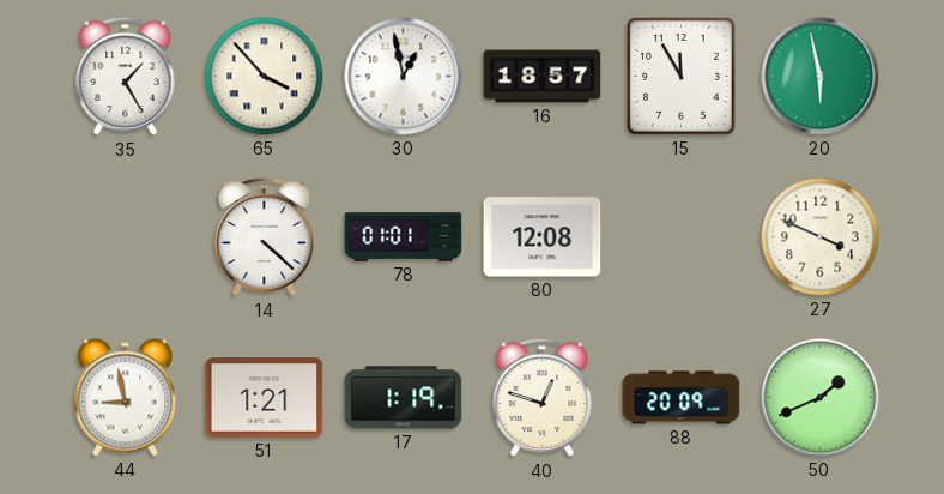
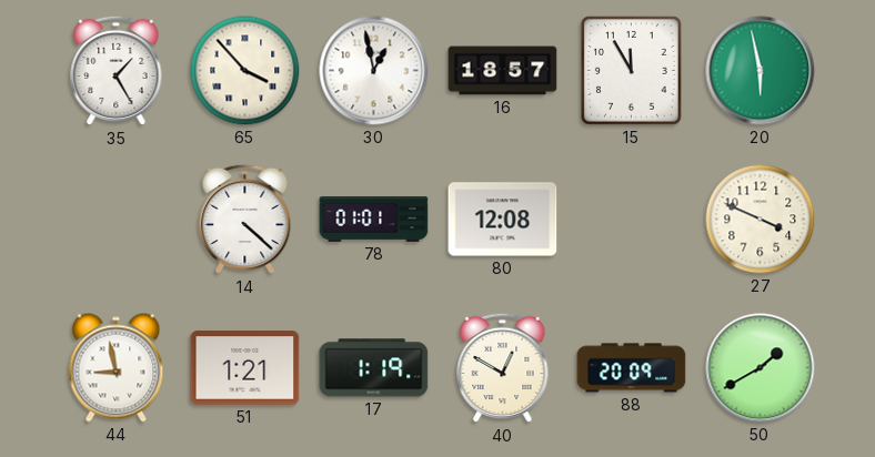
40: 12:48 -> 12:50 (503, 368)
50: 1:41 -> 1:40 (761, 368)
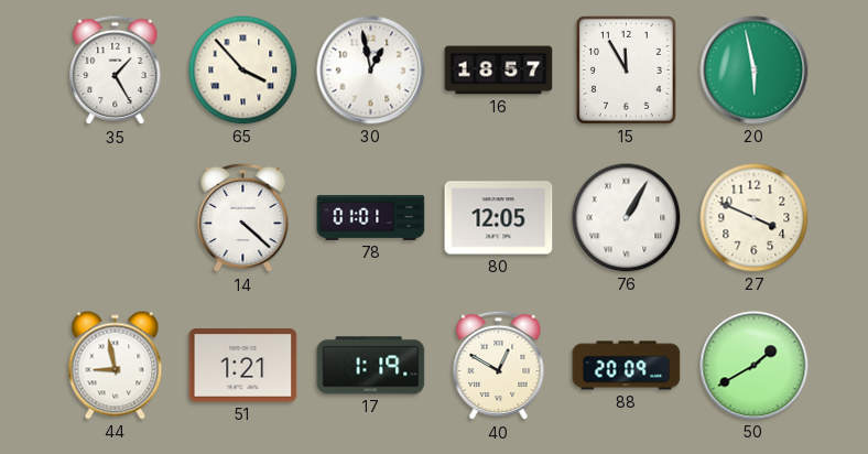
80: 12:08 -> 12:05 (499, 218)
76: none -> 1:05 (627, 218)
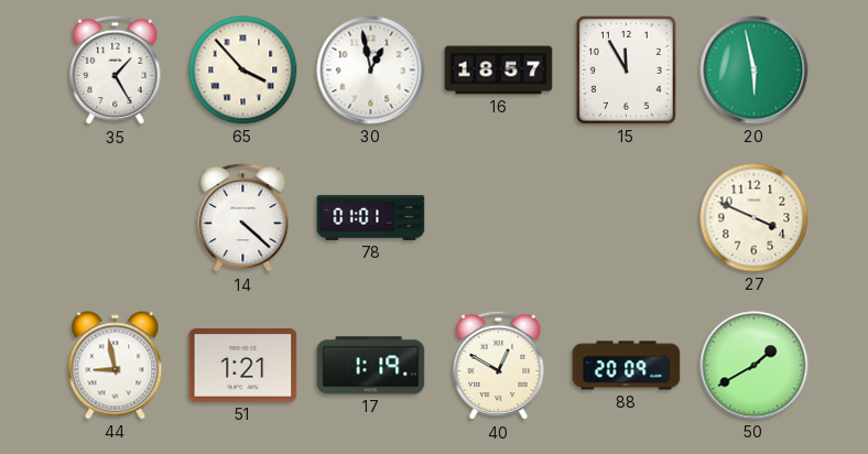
80: 12:05 -> none (499, 218)
76: 1:05 -> none (627, 218)
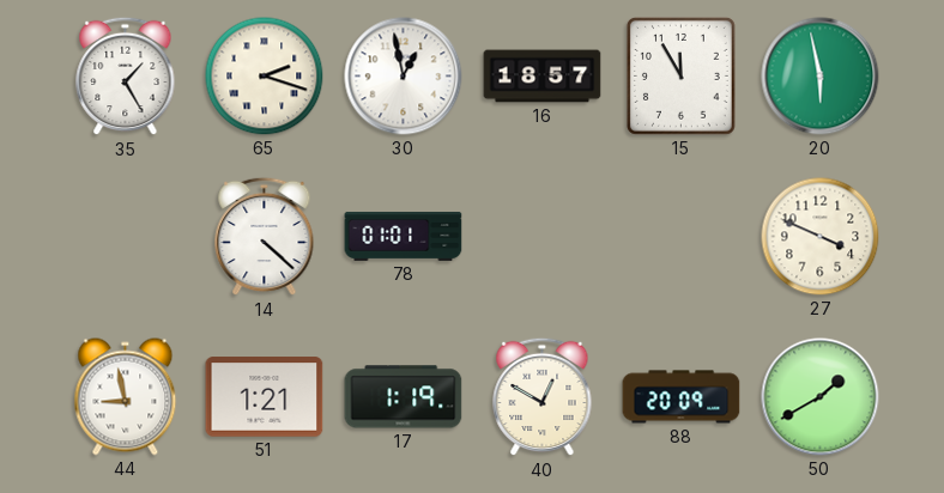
65: 3:53 -> 2:18 (265, 77)
